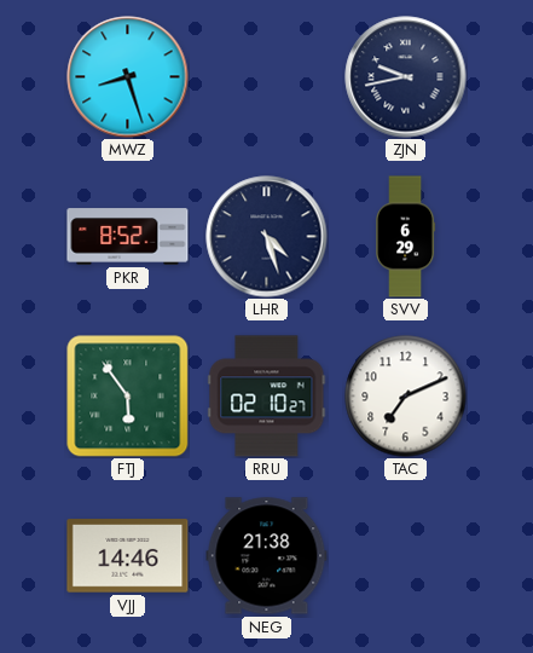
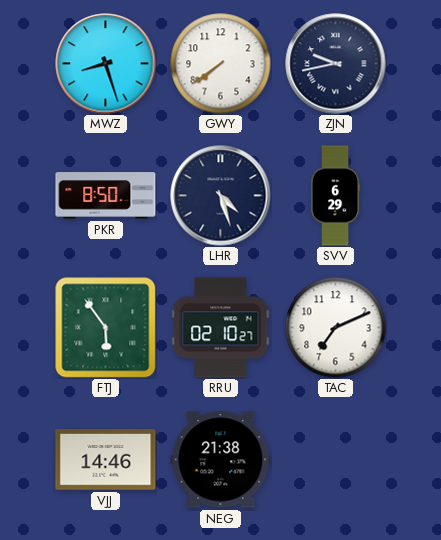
GWY: none -> 7:39 (221, 64)
PKR: 8:52 -> 8:50 (106, 196)
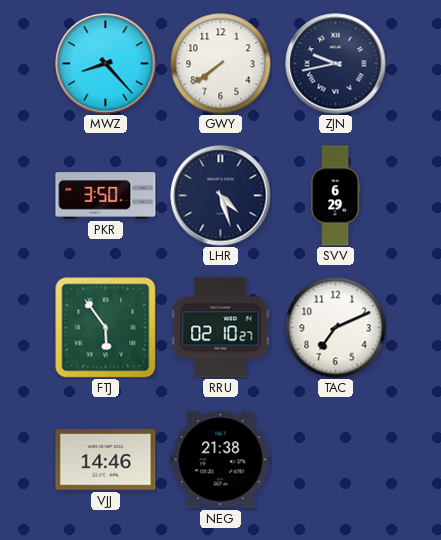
MWZ: 8:27 -> 8:23 (106, 64)
PKR: 8:50 -> 3:50 (106, 196)
